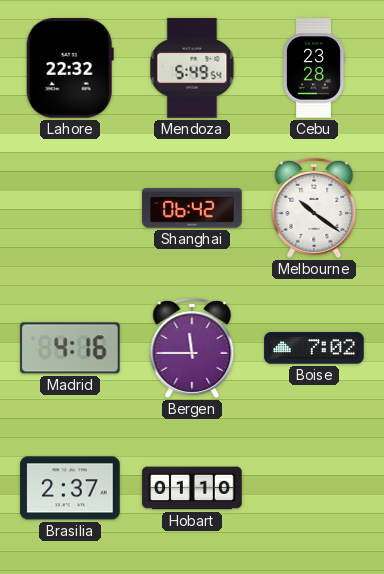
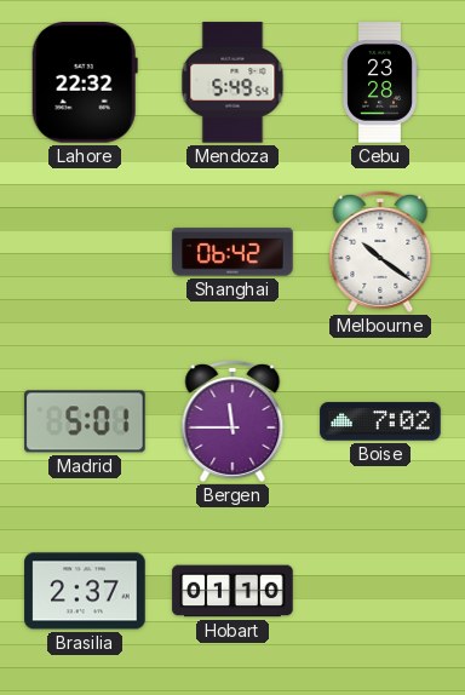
Madrid: 4:16 -> 5:01 (85, 421)
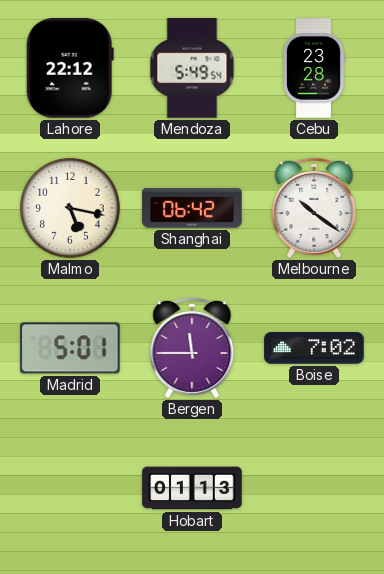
Lahore: 22:32 -> 22:12 (70, 68)
Malmo: none -> 5:17 (70, 208)
Brasilia: 2:37 -> none (85, 591)
Hobart: 01:10 -> 01:13 (192, 488)
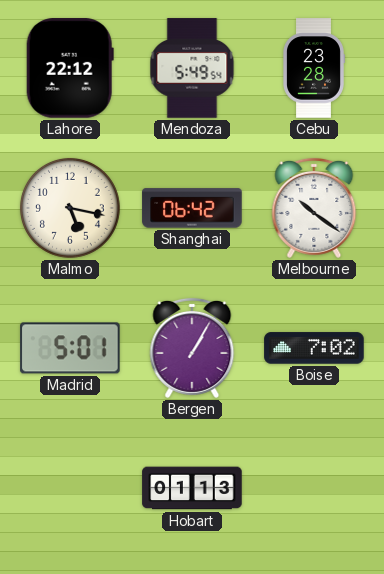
Bergen: 11:45 -> 1:05 (192, 348)
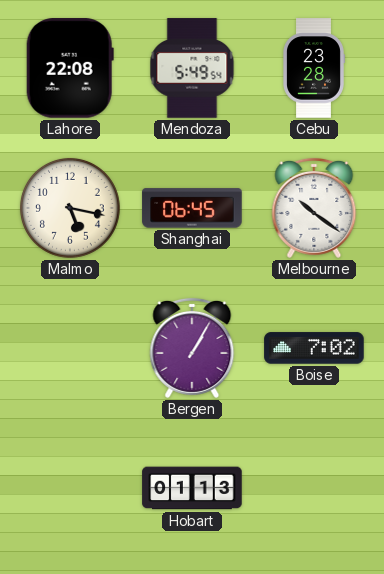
Lahore: 22:12 -> 22:08 (70, 68)
Shanghai: 06:42 -> 06:45 (192, 208)
Madrid: 5:01 -> none (70, 348)
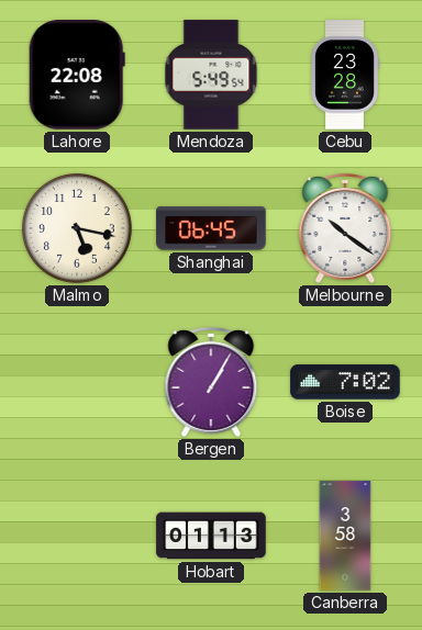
Canberra: none -> 3:58 (345, 536)
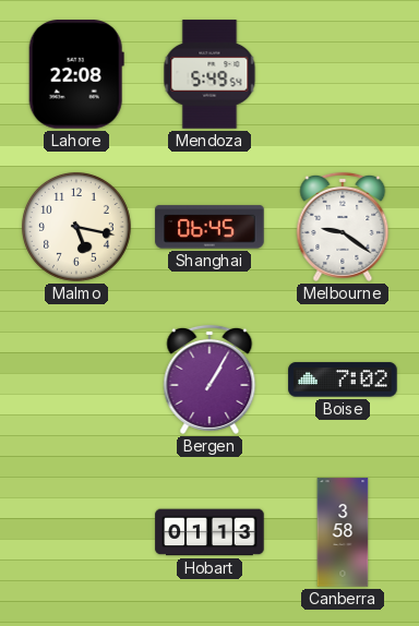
Cebu: 23:28 -> none (345, 75)
Melbourne: 10:21 -> 9:21 (343, 227)
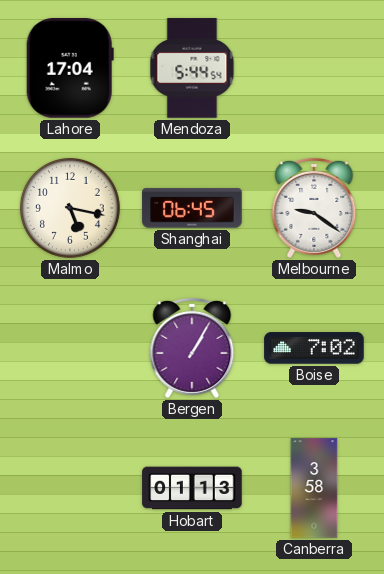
Lahore: 22:08 -> 17:04 (70, 68)
Mendoza: 5:49 -> 5:44 (192, 68)
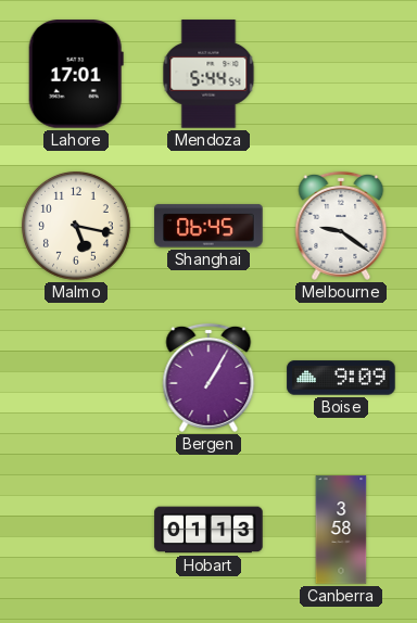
Lahore: 17:04 -> 17:01 (76, 74)
Boise: 7:02 -> 9:09 (341, 378)
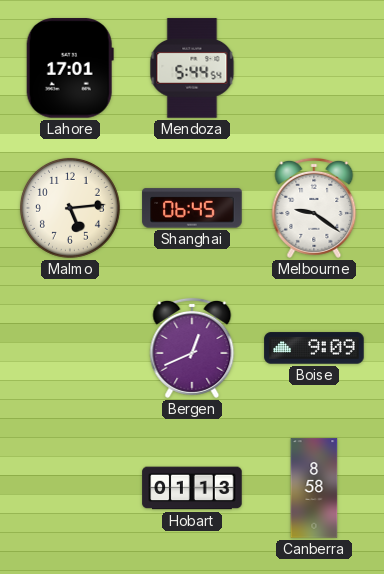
Malmo: 5:17 -> 5:14 (70, 208)
Bergen: 1:05 -> 12:41 (192, 348)
Canberra: 3:58 -> 8:58 (314, 488)
